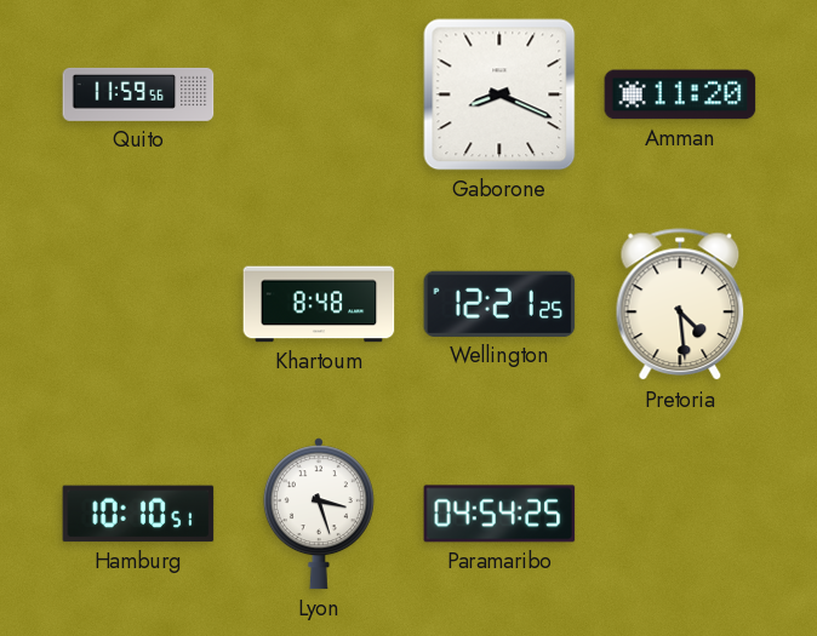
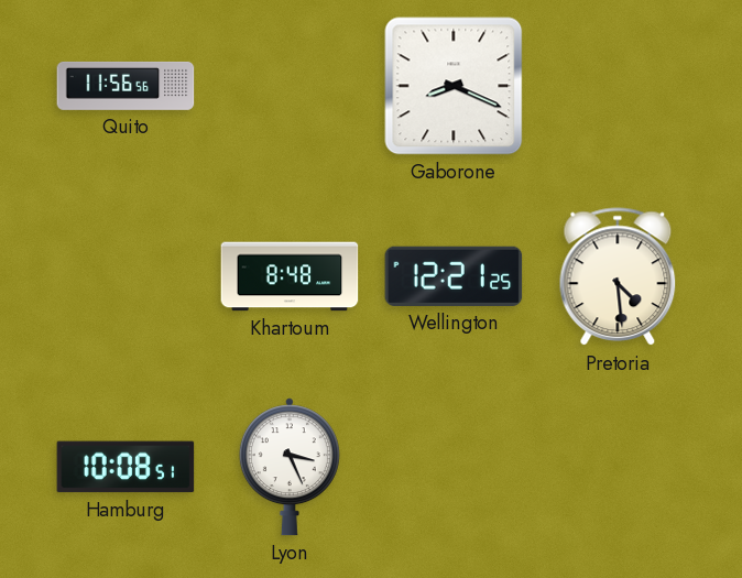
Quito: 11:59 -> 11:56 (126, 86)
Amman: 11:20 -> none (680, 94)
Hamburg: 10:10 -> 10:08 (126, 467)
Lyon: 3:27 -> 3:26 (290, 467)
Paramaribo: 04:54 -> none (499, 514)
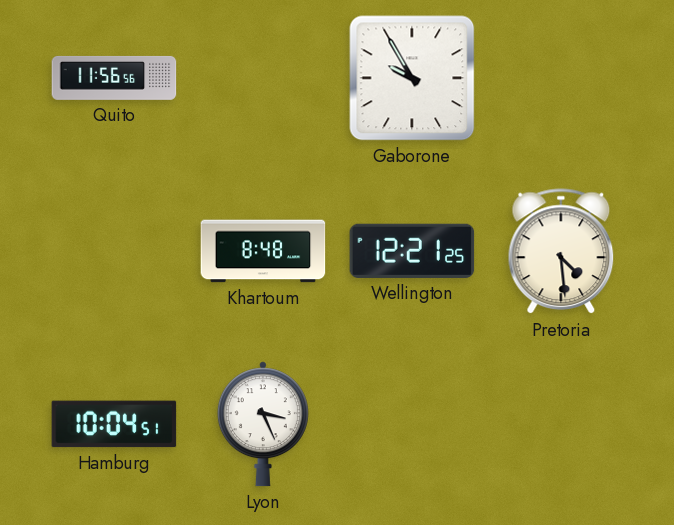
Gaborone: 8:19 -> 9:55 (412, 78)
Hamburg: 10:08 -> 10:04 (114, 424)
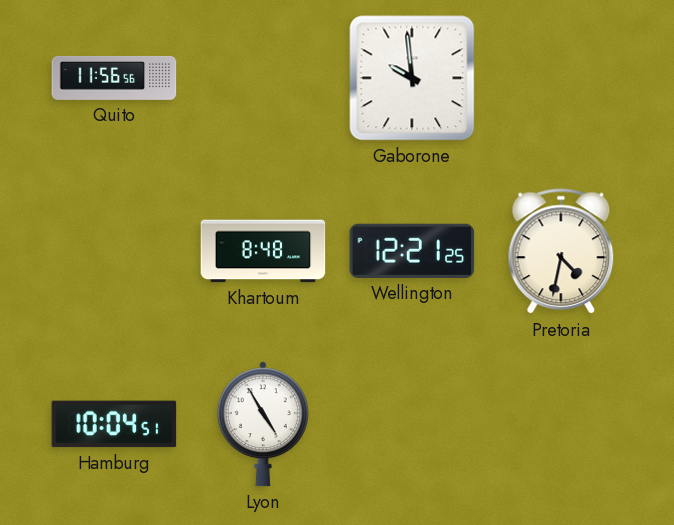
Gaborone: 9:55 -> 9:59 (412, 78)
Pretoria: 4:29 -> 4:32 (561, 252)
Lyon: 3:26 -> 4:55 (263, 424)
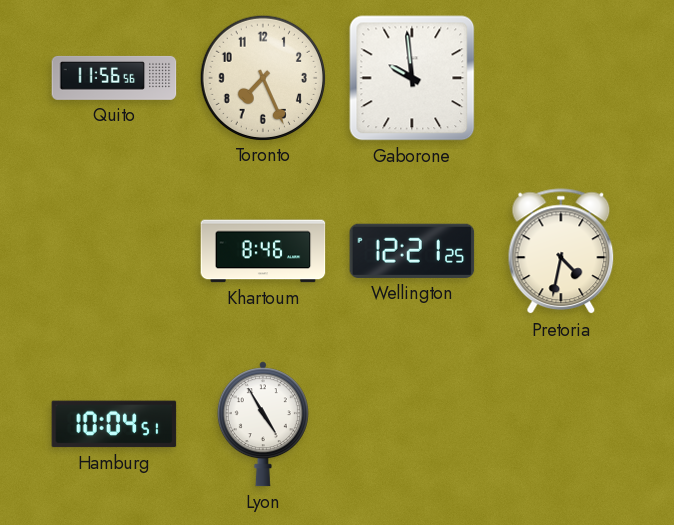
Toronto: none -> 7:26 (262, 77)
Khartoum: 8:48 -> 8:46 (263, 251)
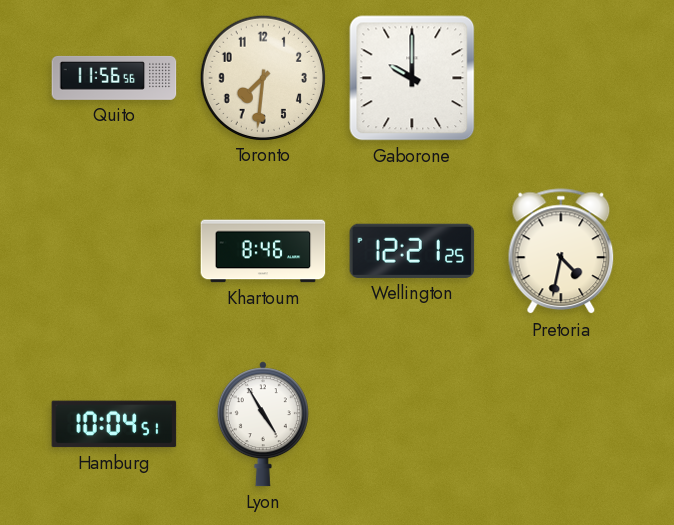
Toronto: 7:26 -> 7:31 (262, 77)
Gaborone: 9:59 -> 10:00 (412, 78)
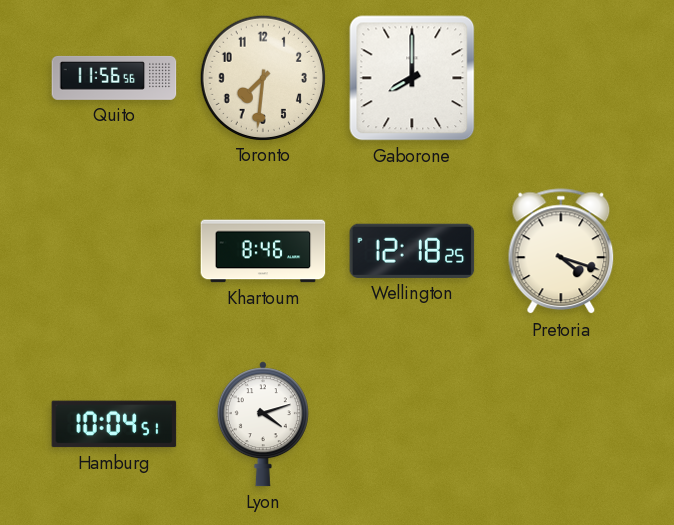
Gaborone: 10:00 -> 8:00 (412, 78)
Wellington: 12:21 -> 12:18 (412, 251)
Pretoria: 4:32 -> 4:18 (561, 252)
Lyon: 4:55 -> 4:12 (263, 424)
